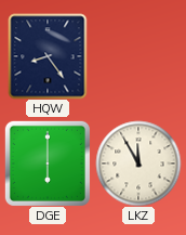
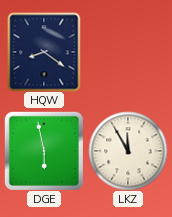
HQW: 8:24 -> 8:21 (44, 52)
DGE: 6:00 -> 5:58 (44, 151)
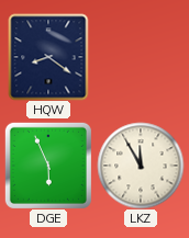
DGE: 5:58 -> 5:56 (48, 166)
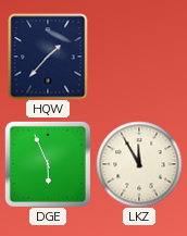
HQW: 8:21 -> 1:37 (48, 57)
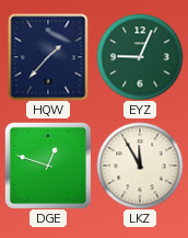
EYZ: none -> 9:04 (140, 57)
DGE: 5:56 -> 12:48 (48, 166)
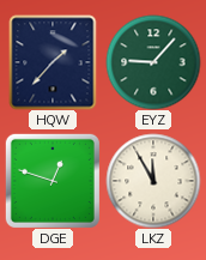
EYZ: 9:04 -> 9:07 (153, 62)
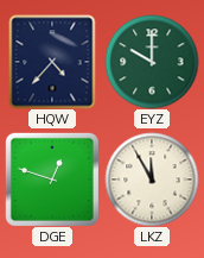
HQW: 1:37 -> 4:37 (52, 62)
EYZ: 9:07 -> 10:00 (152, 62)
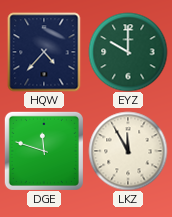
DGE: 12:48 -> 11:48 (44, 151)
